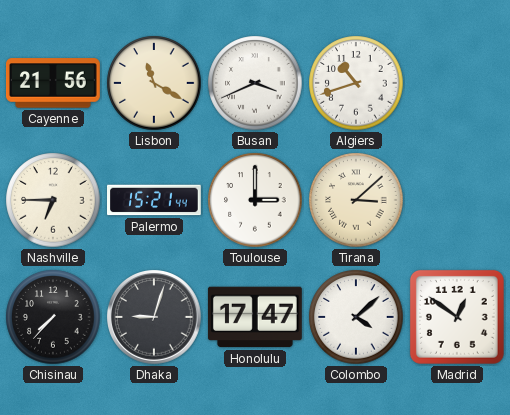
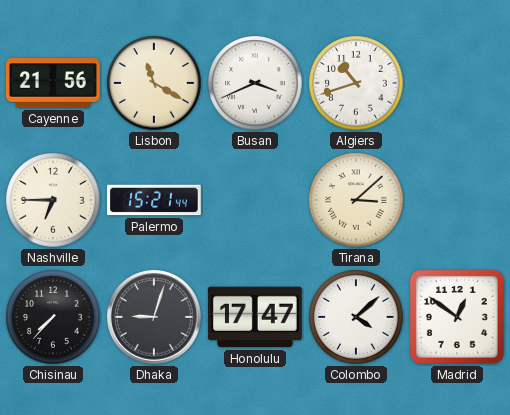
Toulouse: 3:00 -> none (255, 200)
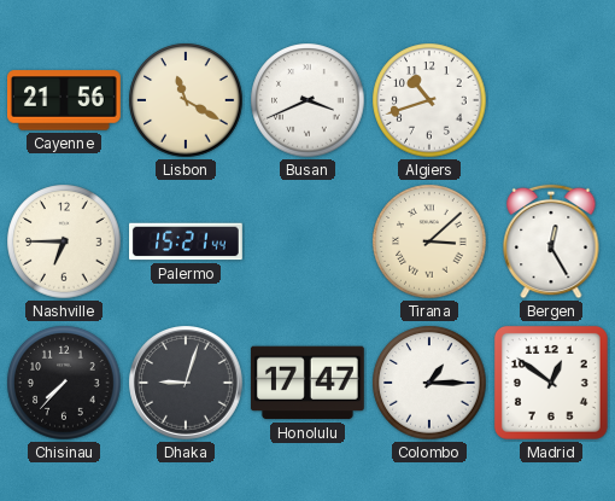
Bergen: none -> 12:25 (551, 241)
Colombo: 4:08 -> 1:15 (429, 383)
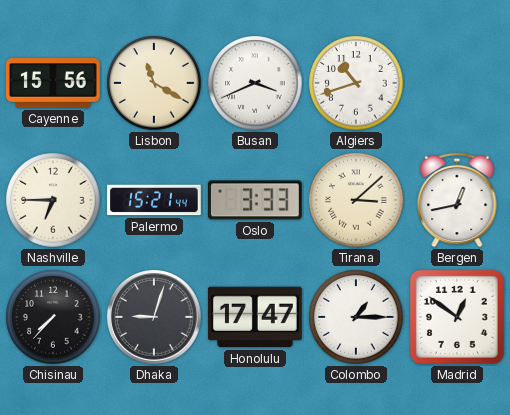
Cayenne: 21:56 -> 15:56 (54, 83)
Oslo: none -> 3:33 (255, 200)
Bergen: 12:25 -> 12:43 (457, 200)
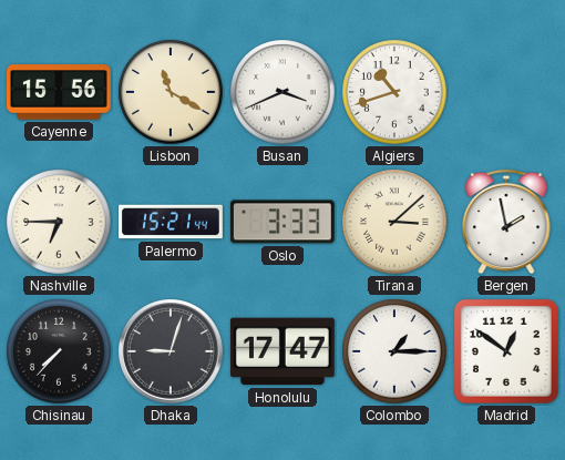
Bergen: 12:43 -> 1:58 (506, 222)
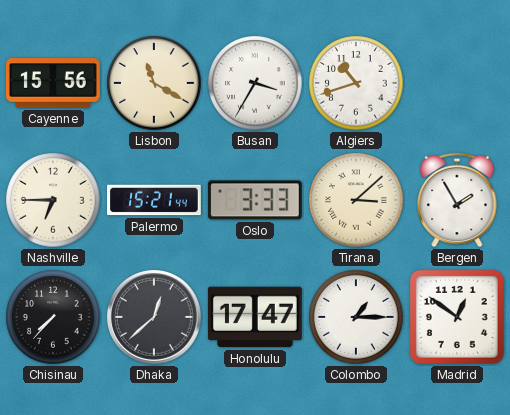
Busan: 3:41 -> 3:35 (255, 83)
Bergen: 1:58 -> 1:55 (457, 200)
Dhaka: 9:03 -> 12:38 (155, 318)
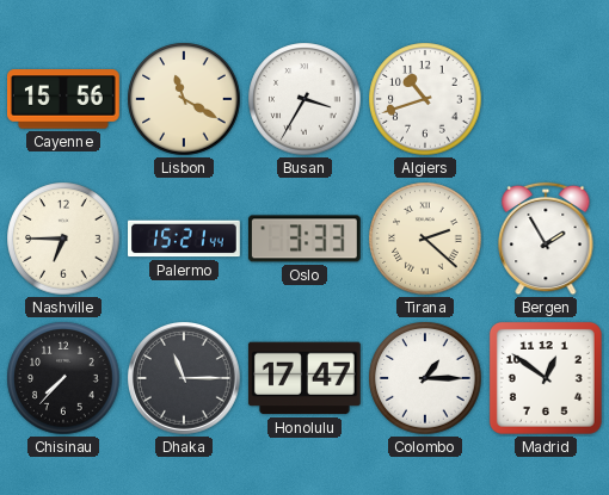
Tirana: 3:08 -> 2:22 (425, 239)
Dhaka: 12:38 -> 11:15 (185, 379)
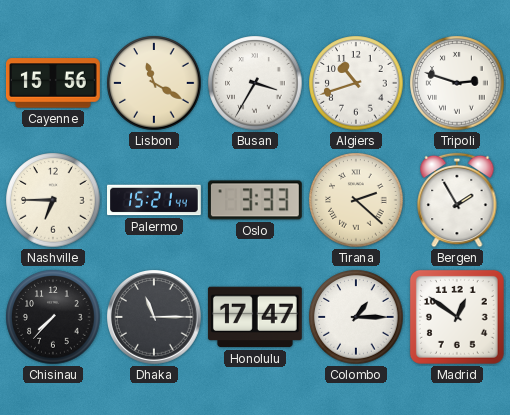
Tripoli: none -> 2:48 (457, 83)
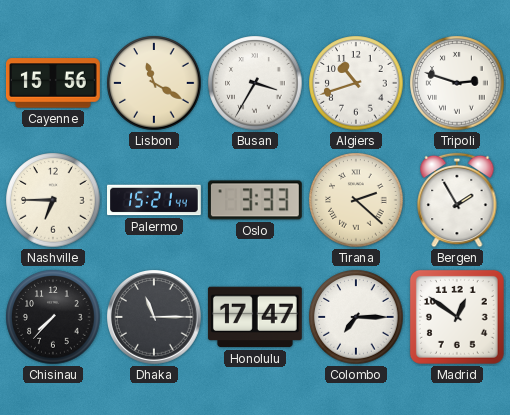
Colombo: 1:15 -> 7:15 (356, 317)
